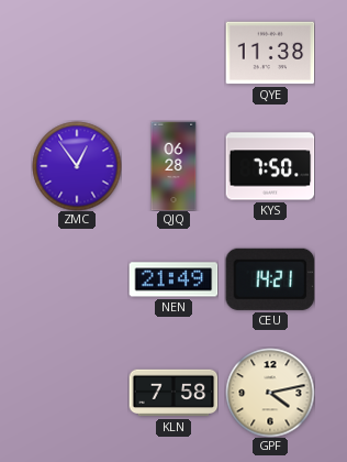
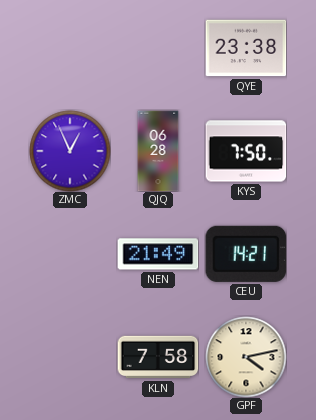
QYE: 11:38 -> 23:38 (246, 48)
ZMC: 12:54 -> 12:56 (70, 151)
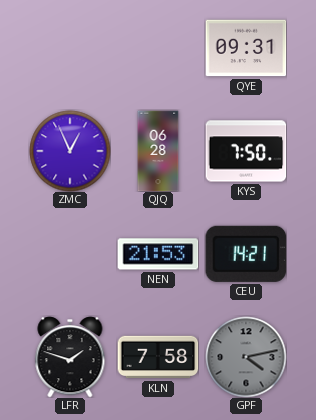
QYE: 23:38 -> 09:31 (246, 48)
NEN: 21:49 -> 21:53 (158, 254)
LFR: none -> 1:48 (70, 357)
GPF dial: cream -> grey (246, 357)
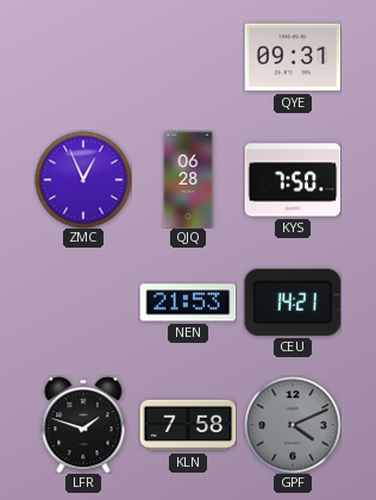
GPF: 4:13 -> 4:11 (293, 425)
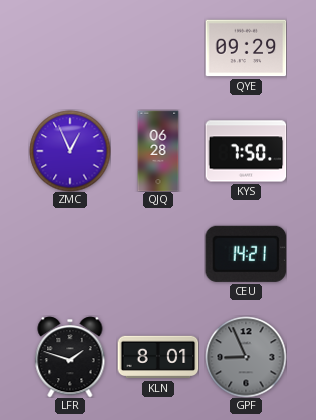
QYE: 09:31 -> 09:29 (246, 48)
NEN: 21:53 -> none (188, 302)
KLN: 7:58 -> 8:01 (158, 357)
GPF: 4:11 -> 8:56 (246, 357)
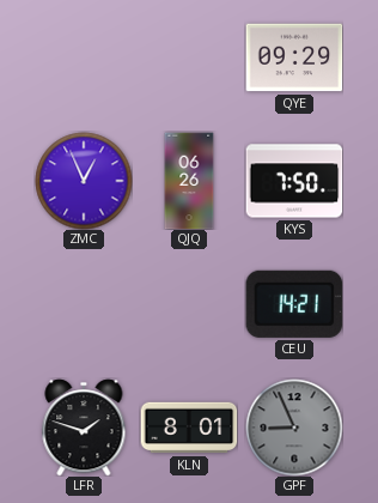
QJQ: 06:28 -> 06:26 (189, 181)
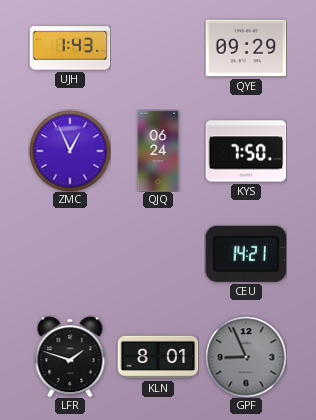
UJH: none -> 1:43 (70, 48)
QJQ: 06:26 -> 06:24 (158, 151)
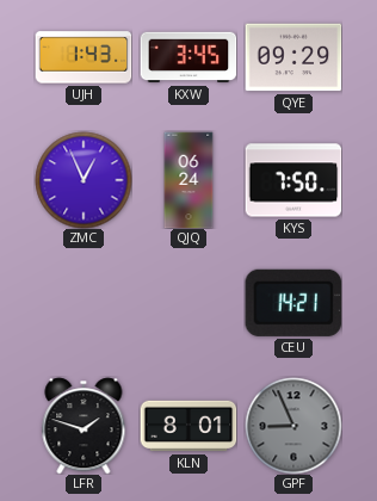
KXW: none -> 3:45 (188, 57)
